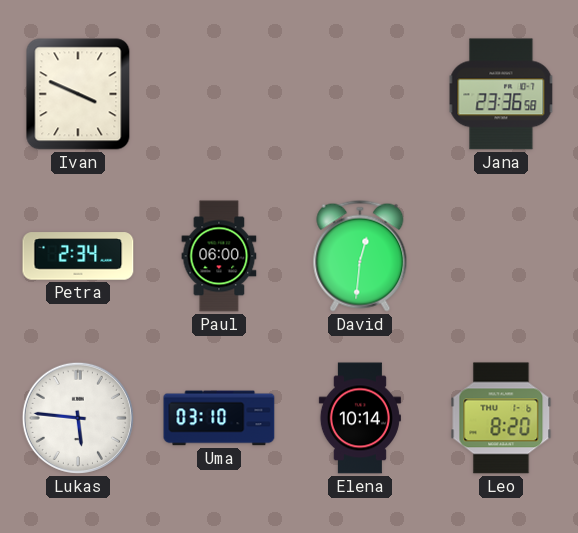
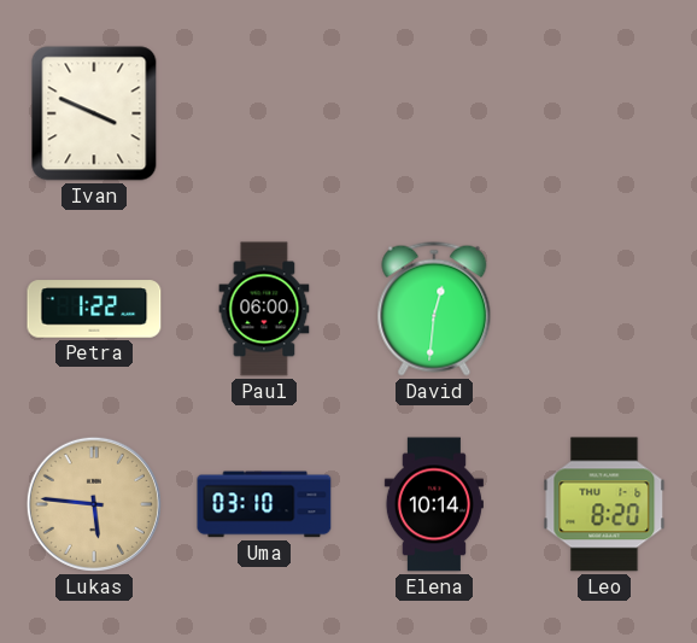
Jana: 23:36 -> none (501, 94)
Petra: 2:34 -> 1:22 (94, 309)
Lukas dial: white -> champagne (94, 504)
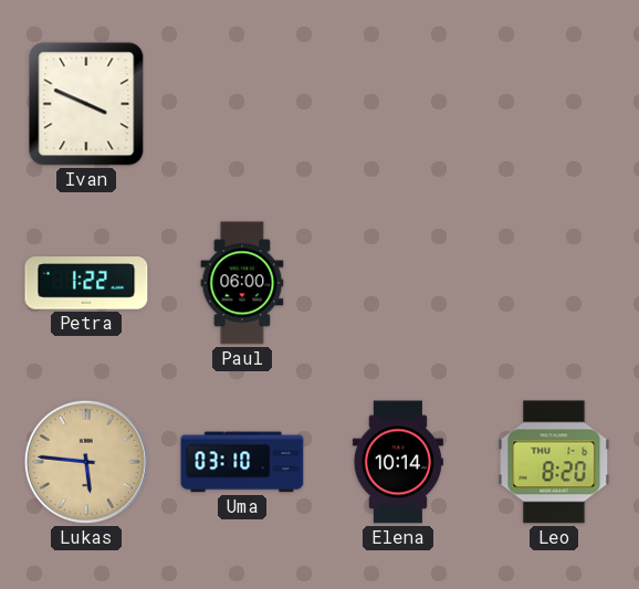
David: 12:31 -> none (434, 309)
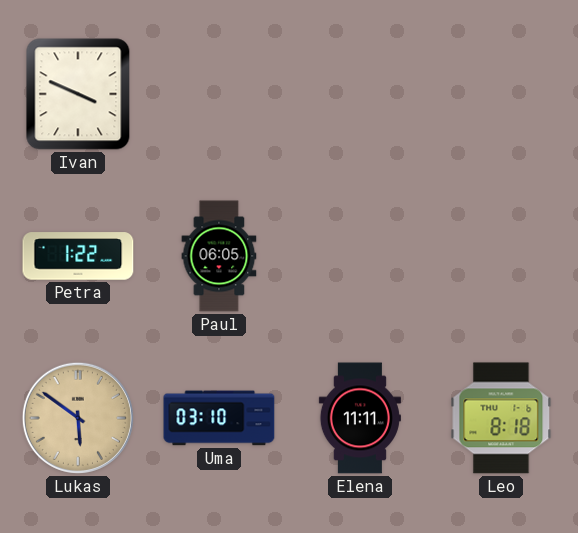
Paul: 06:00 -> 06:05 (219, 256)
Lukas: 5:46 -> 5:51 (78, 418)
Elena: 10:14 -> 11:11 (360, 418)
Leo: 8:20 -> 8:18 (501, 418)
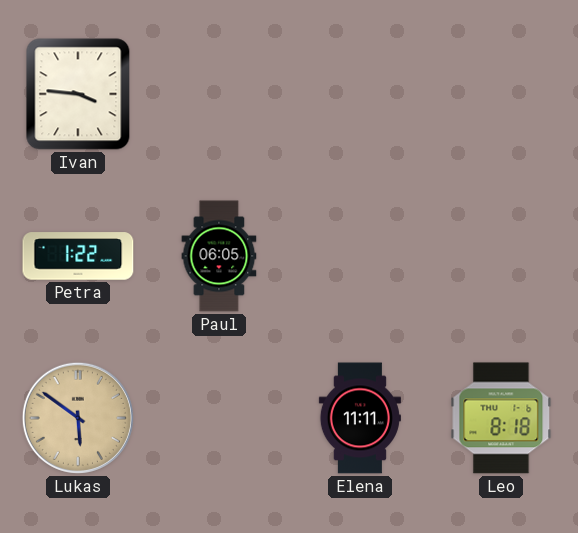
Ivan: 3:49 -> 3:46 (78, 94)
Uma: 03:10 -> none (219, 418)
